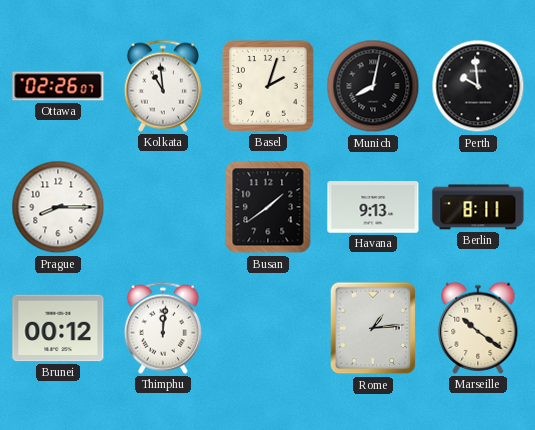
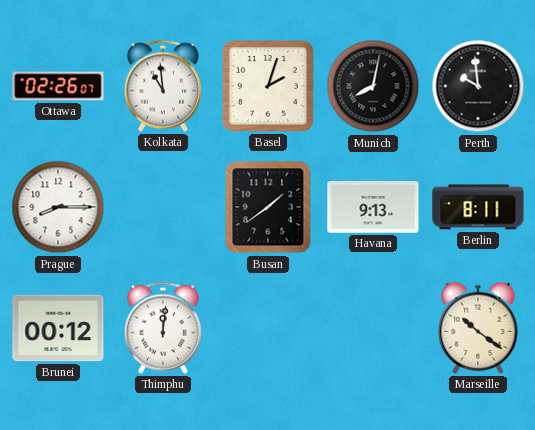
Rome: 1:14 -> none (373, 328)
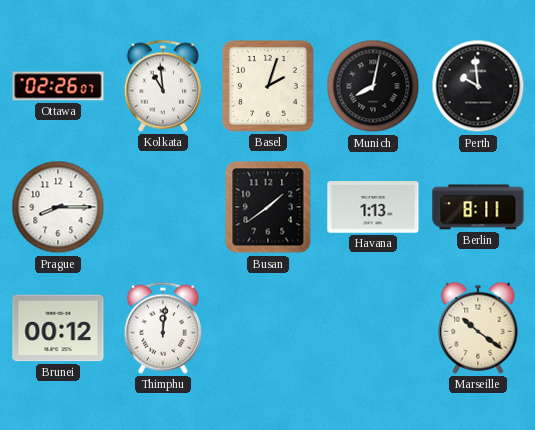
Havana: 9:13 -> 1:13 (373, 207)
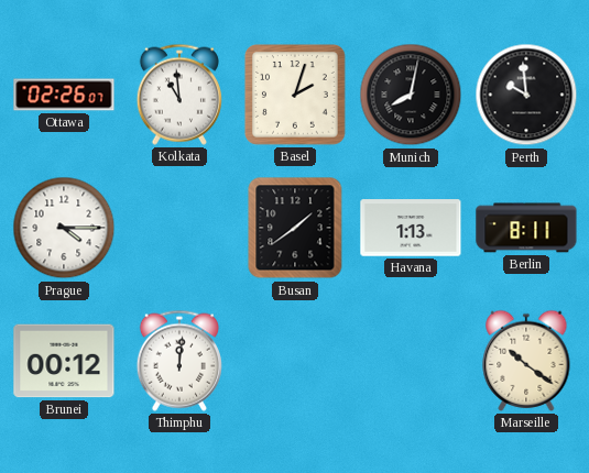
Prague: 8:15 -> 4:15 (64, 228)
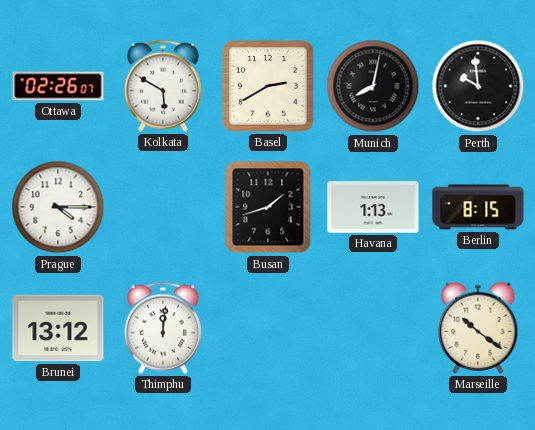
Kolkata: 10:59 -> 5:50 (163, 86)
Basel: 2:03 -> 2:40 (268, 86)
Busan: 1:39 -> 1:42 (268, 207)
Berlin: 8:11 -> 8:15 (478, 207)
Brunei: 00:12 -> 13:12 (58, 328)
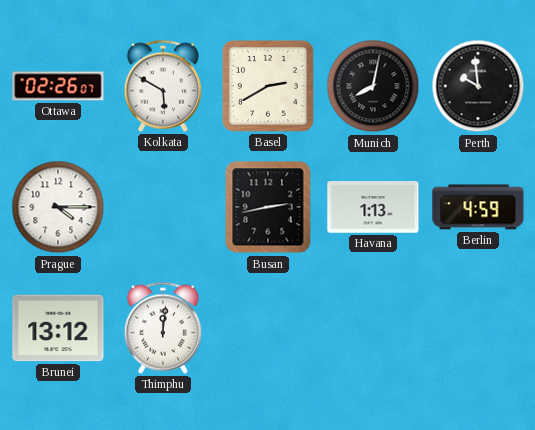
Busan: 1:42 -> 2:43 (268, 207)
Berlin: 8:15 -> 4:59 (478, 207)
Marseille: 10:21 -> none (478, 328)
